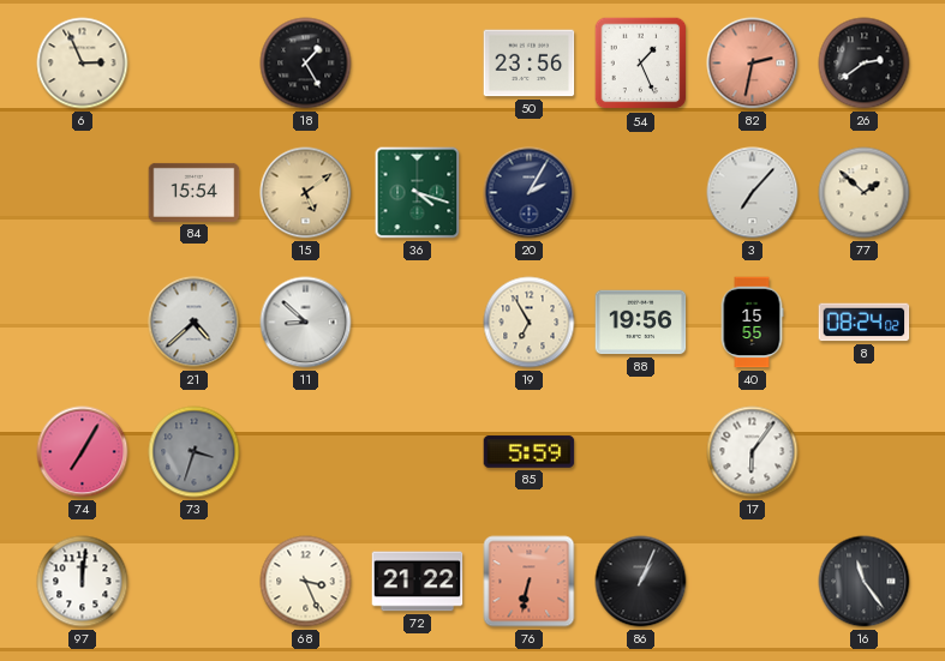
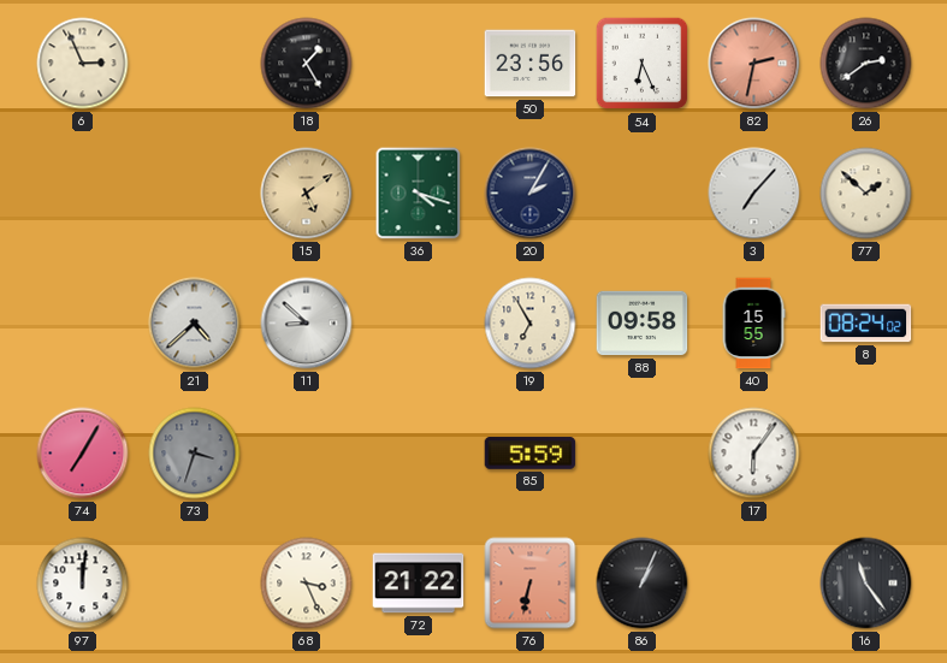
54: 1:26 -> 6:26 (643, 64)
84: 15:54 -> none (195, 192)
88: 19:56 -> 09:58 (643, 324)
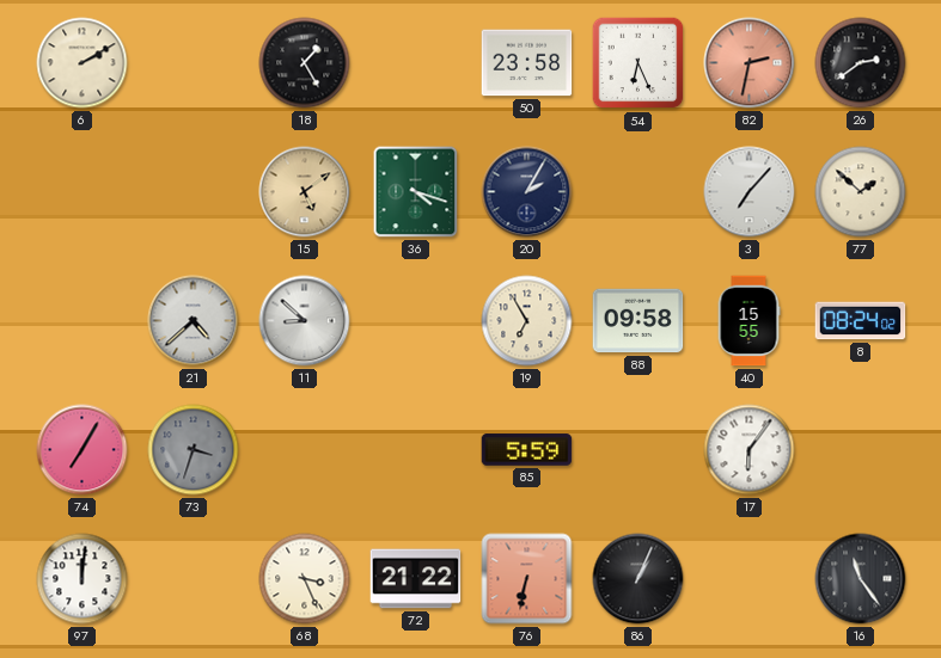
6: 2:56 -> 2:10 (83, 63)
50: 23:56 -> 23:58 (527, 63)
